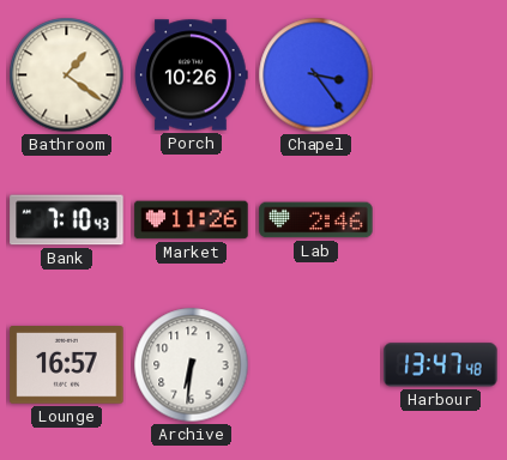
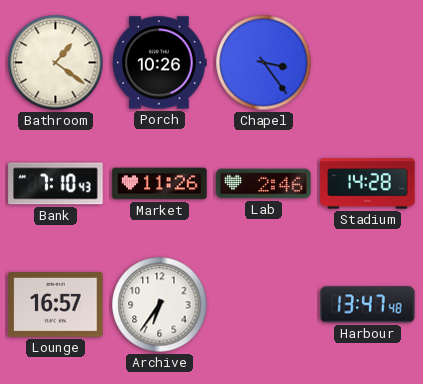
Stadium: none -> 14:28 (368, 184)
Archive: 6:31 -> 6:36 (160, 305)
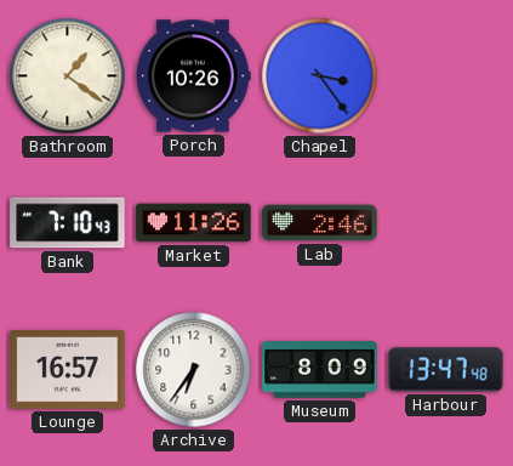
Stadium: 14:28 -> none (368, 184)
Museum: none -> 8:09 (320, 370)
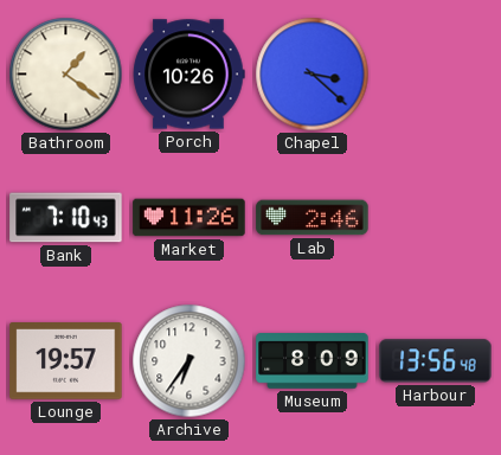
Chapel: 3:24 -> 3:22 (313, 75)
Lounge: 16:57 -> 19:57 (66, 361)
Harbour: 13:47 -> 13:56 (436, 361)
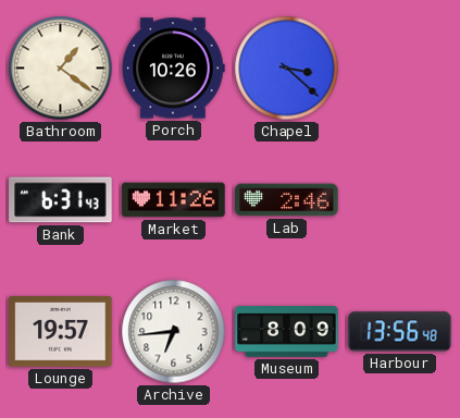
Bank: 7:10 -> 6:31 (61, 200)
Archive: 6:36 -> 6:44 (174, 332)
